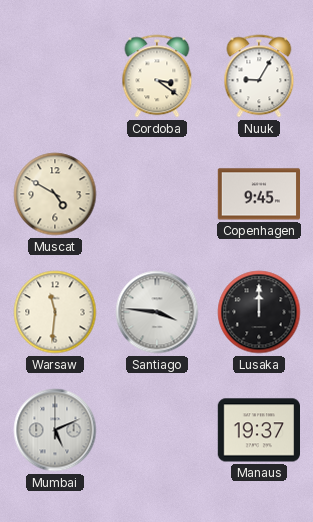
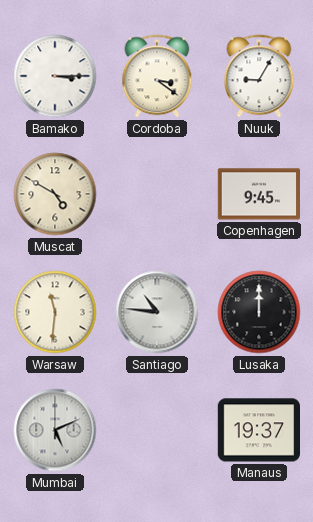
Bamako: none -> 3:15 (55, 76)
Santiago: 3:46 -> 10:46 (157, 312)
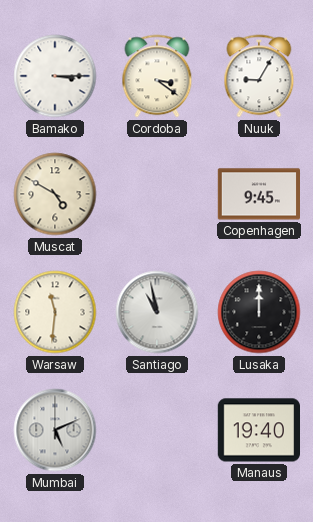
Santiago: 10:46 -> 10:58 (157, 312)
Manaus: 19:37 -> 19:40 (258, 430)
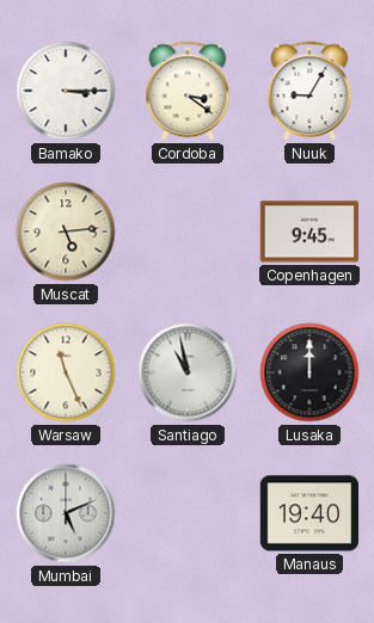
Muscat: 4:50 -> 5:14 (66, 232)
Warsaw: 11:31 -> 11:26 (66, 372)
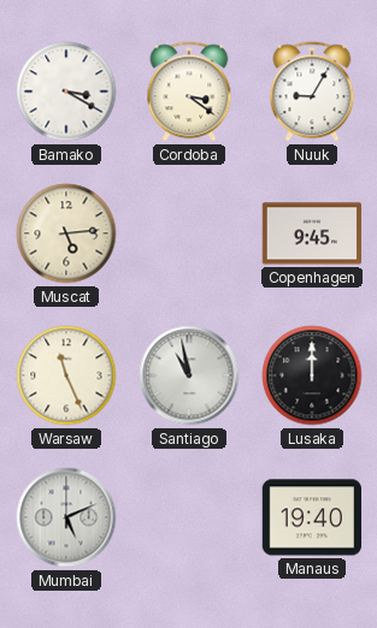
Bamako: 3:15 -> 3:20 (66, 91)
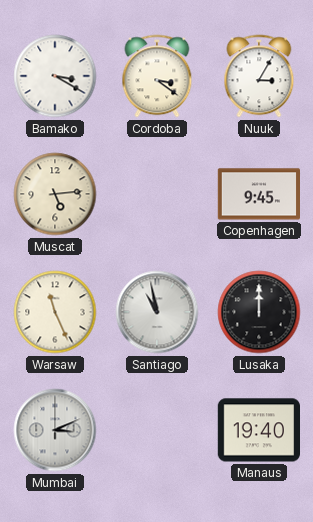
Nuuk: 9:05 -> 3:05 (259, 76)
Mumbai: 5:11 -> 3:11 (55, 430)
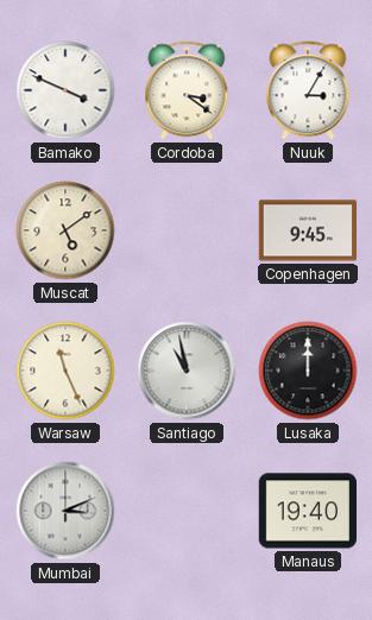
Bamako: 3:20 -> 3:49 (65, 90)
Muscat: 5:14 -> 5:09 (65, 230)
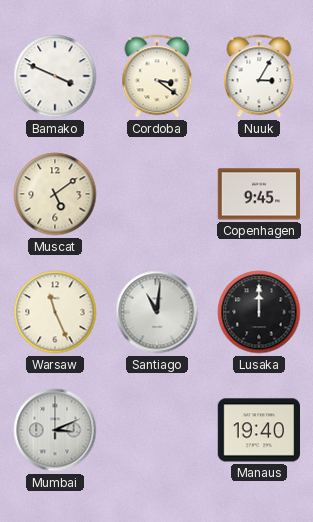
Santiago: 10:58 -> 11:01 (157, 312)
